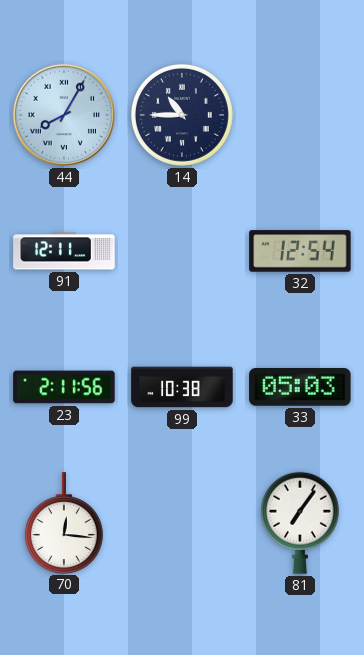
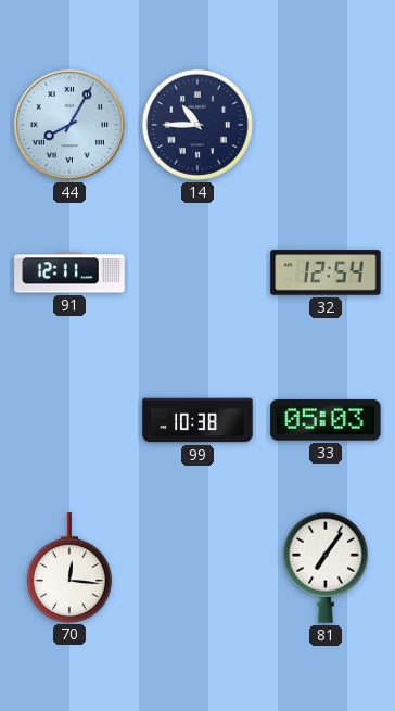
23: 2:11 -> none (64, 387)
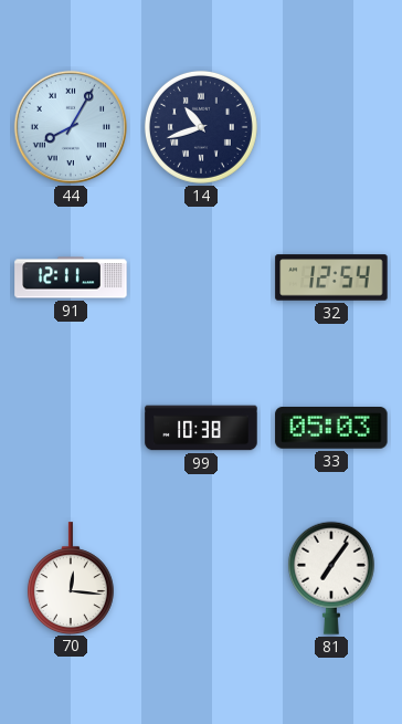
14: 10:45 -> 10:42 (201, 127)
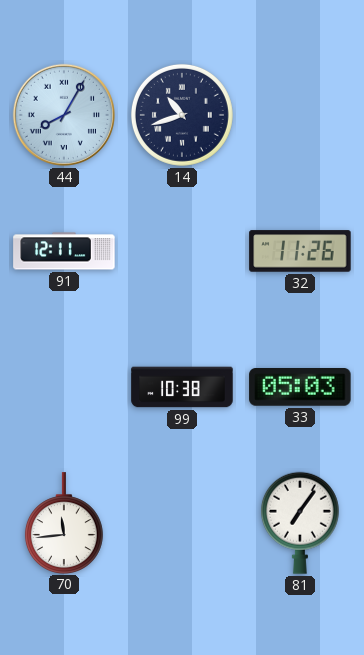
32: 12:54 -> 11:26 (300, 251)
70: 12:16 -> 11:44 (64, 523)
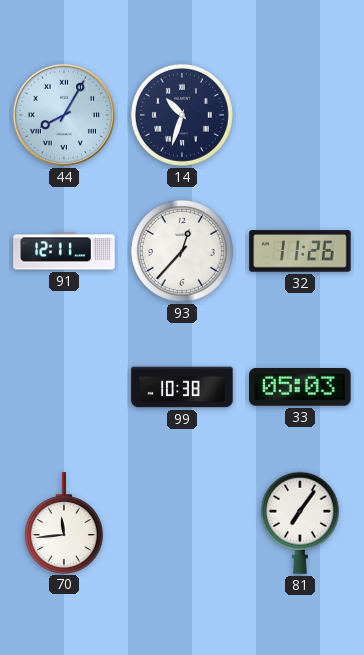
14: 10:42 -> 10:33 (182, 115)
93: none -> 12:37 (182, 251)
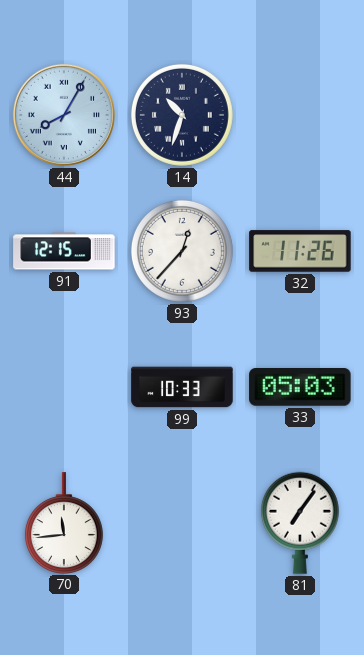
91: 12:11 -> 12:15 (64, 251)
99: 10:38 -> 10:33 (182, 387)
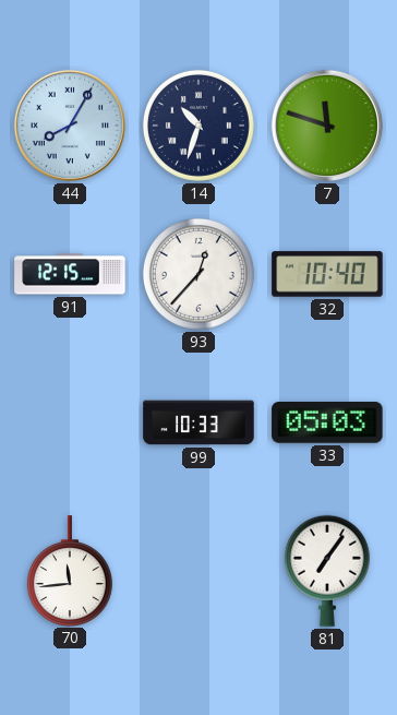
7: none -> 11:48 (327, 126)
32: 11:26 -> 10:40 (327, 274)
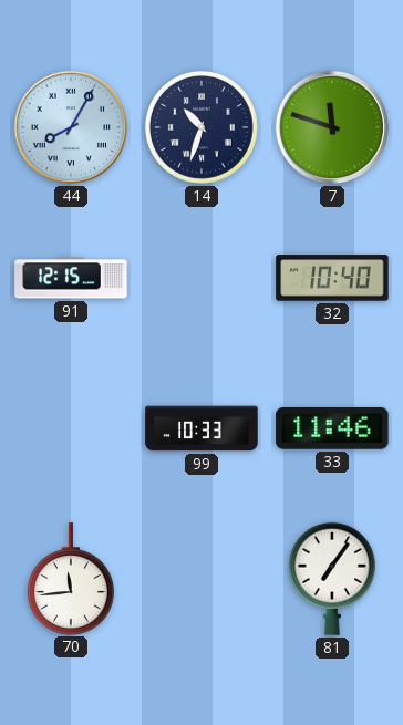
93: 12:37 -> none (198, 274)
33: 05:03 -> 11:46 (332, 429)
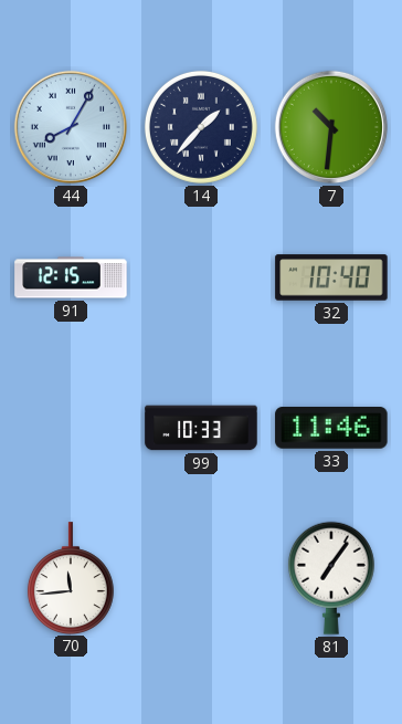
14: 10:33 -> 1:37 (201, 127)
7: 11:48 -> 10:31 (331, 127)
